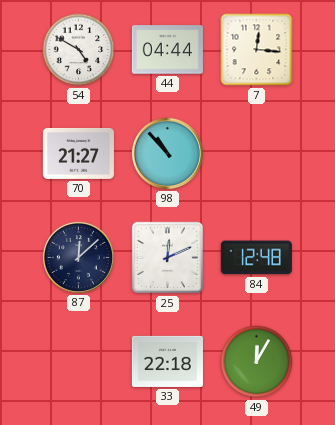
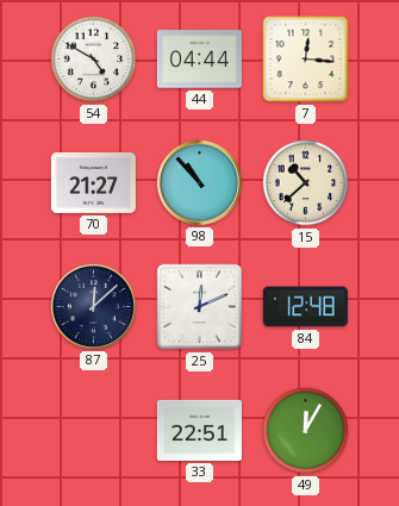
15: none -> 10:38 (306, 183)
33: 22:18 -> 22:51 (199, 430)
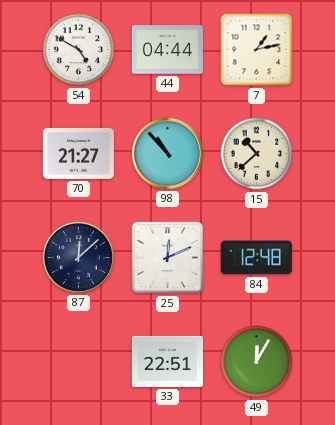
7: 12:16 -> 1:13 (257, 50)
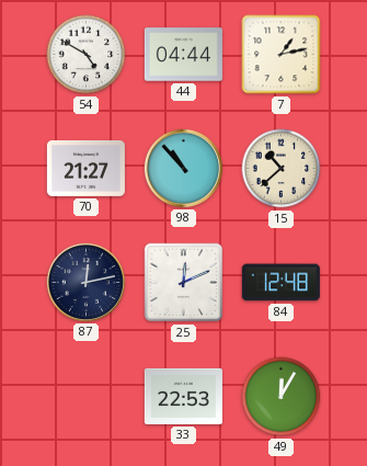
87: 12:08 -> 12:13 (85, 282)
33: 22:51 -> 22:53 (183, 396)
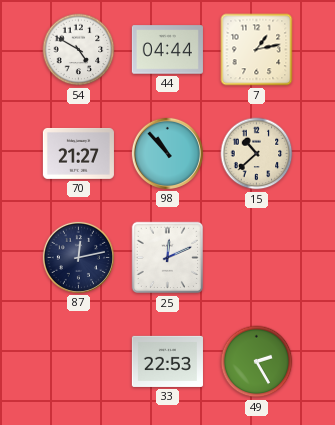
84: 12:48 -> none (280, 283)
49: 12:05 -> 2:25 (257, 362)
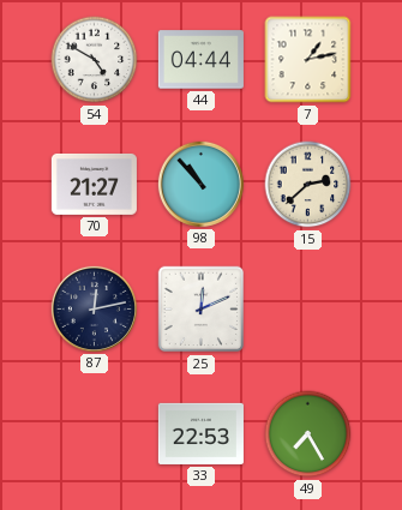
15: 10:38 -> 2:38 (308, 185)
49: 2:25 -> 7:25 (308, 434)
